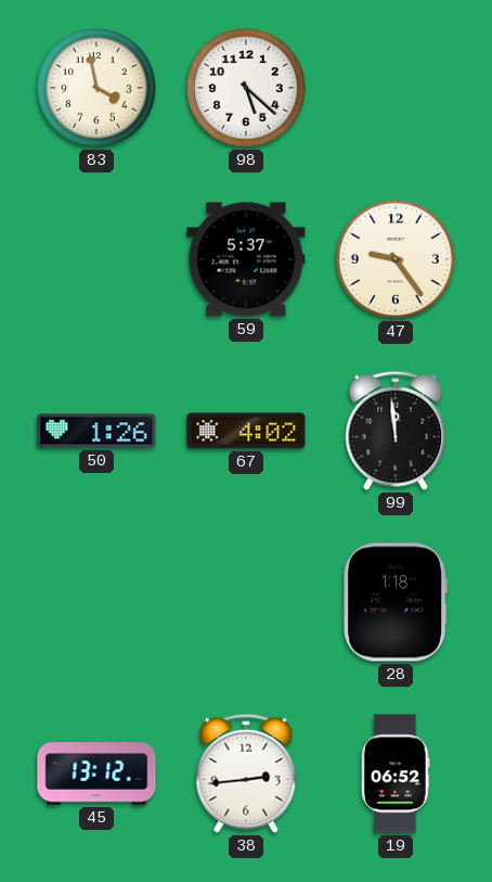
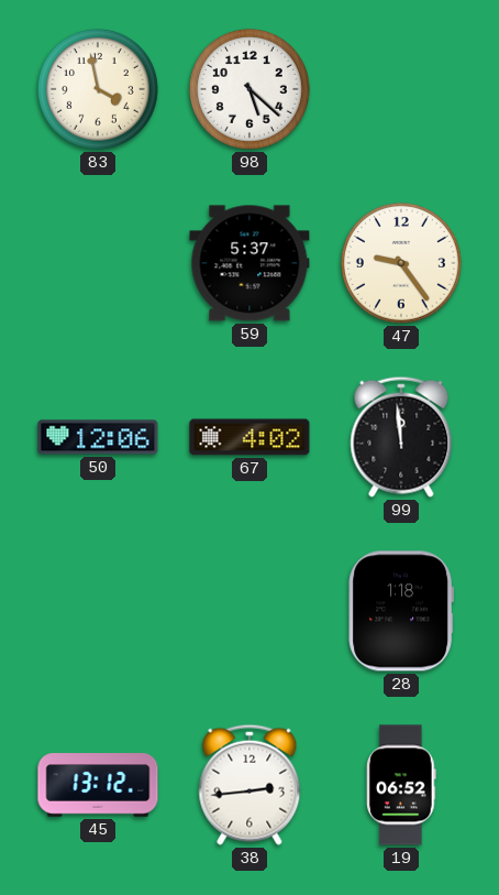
50: 1:26 -> 12:06 (98, 437)
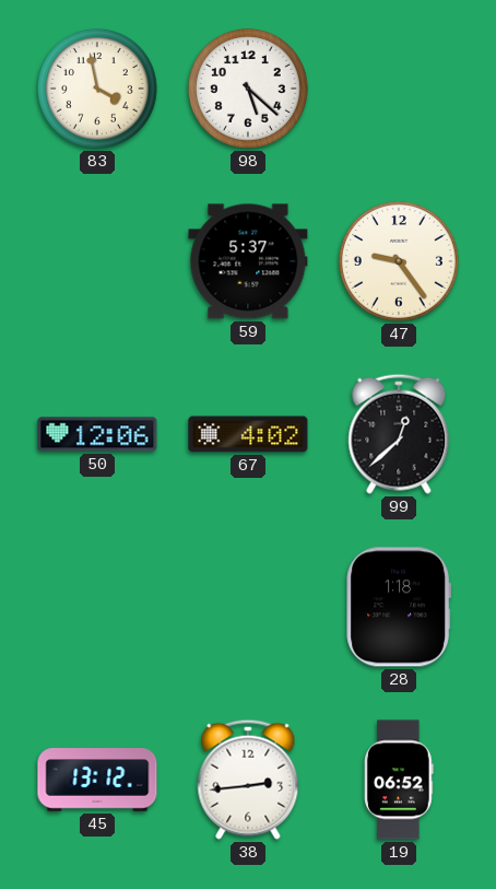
99: 11:59 -> 12:38 (399, 434)
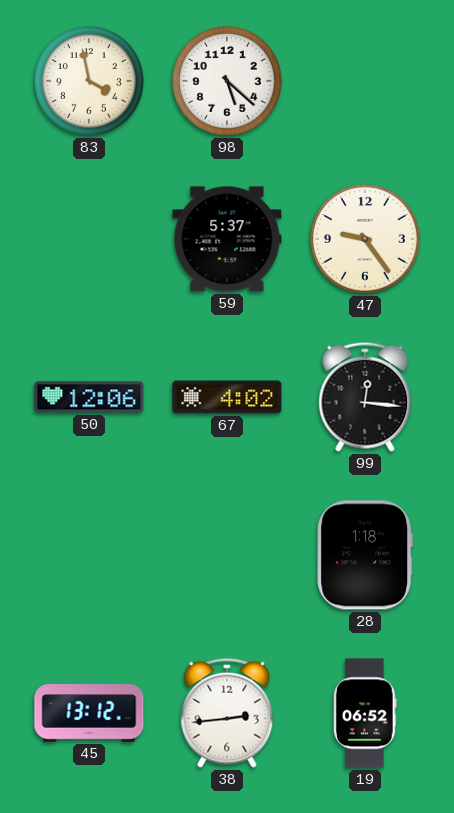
99: 12:38 -> 12:16 (365, 397)
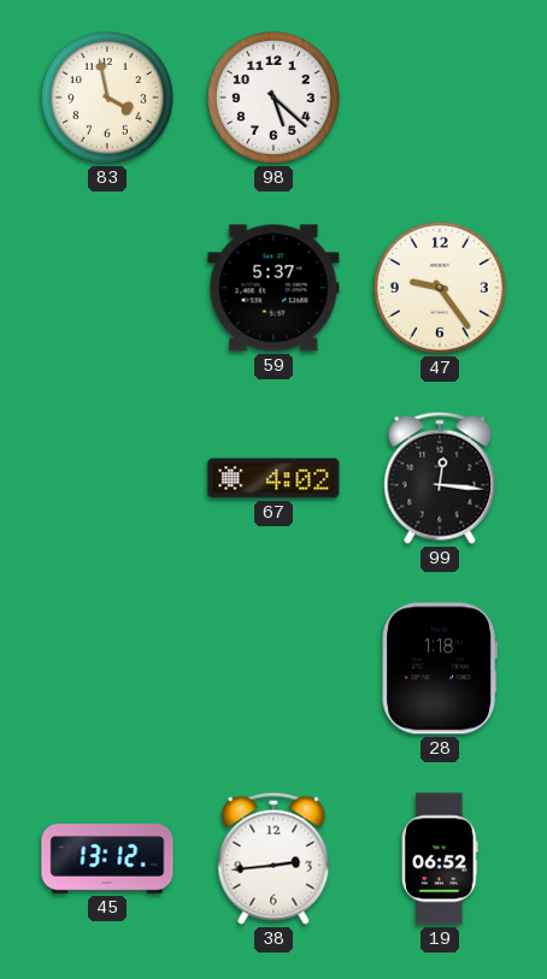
50: 12:06 -> none (89, 397)
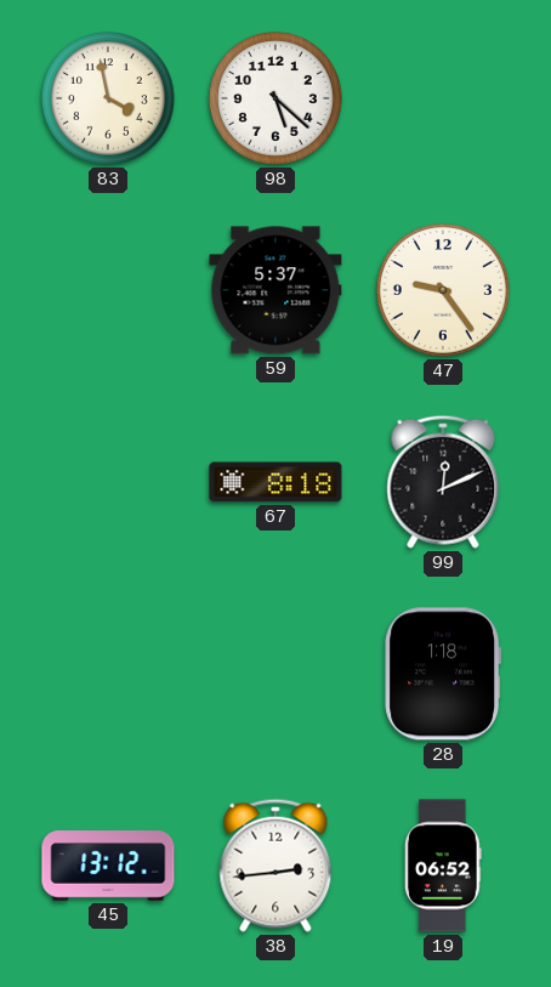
67: 4:02 -> 8:18 (275, 482)
99: 12:16 -> 12:11 (443, 482)
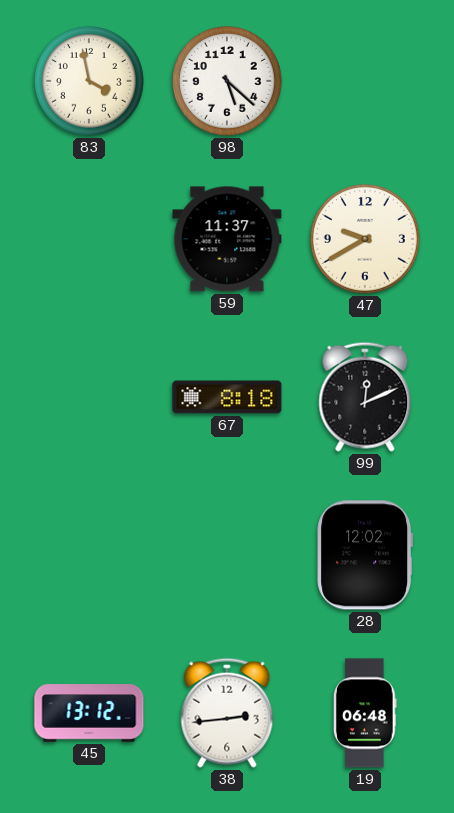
59: 5:37 -> 11:37 (227, 239)
47: 9:24 -> 9:40 (365, 239)
28: 1:18 -> 12:02 (364, 555)
19: 06:52 -> 06:48 (366, 713)
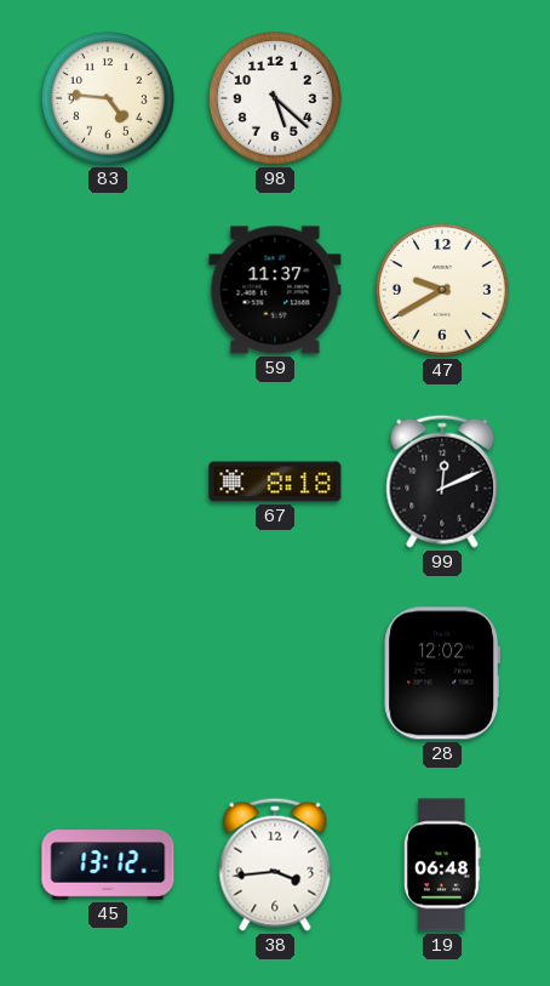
83: 3:58 -> 4:46 (108, 98)
38: 2:44 -> 3:44 (275, 865)
